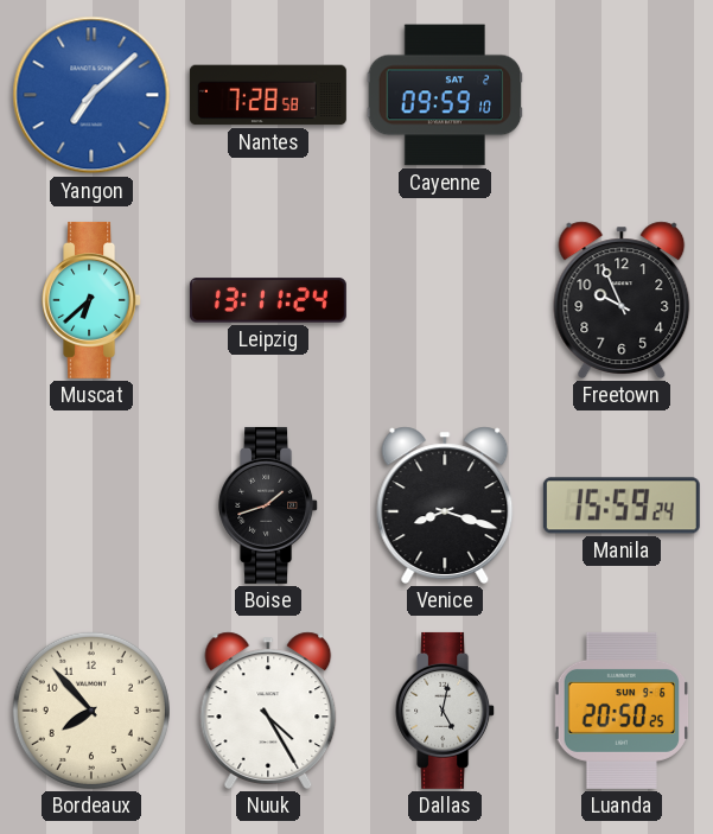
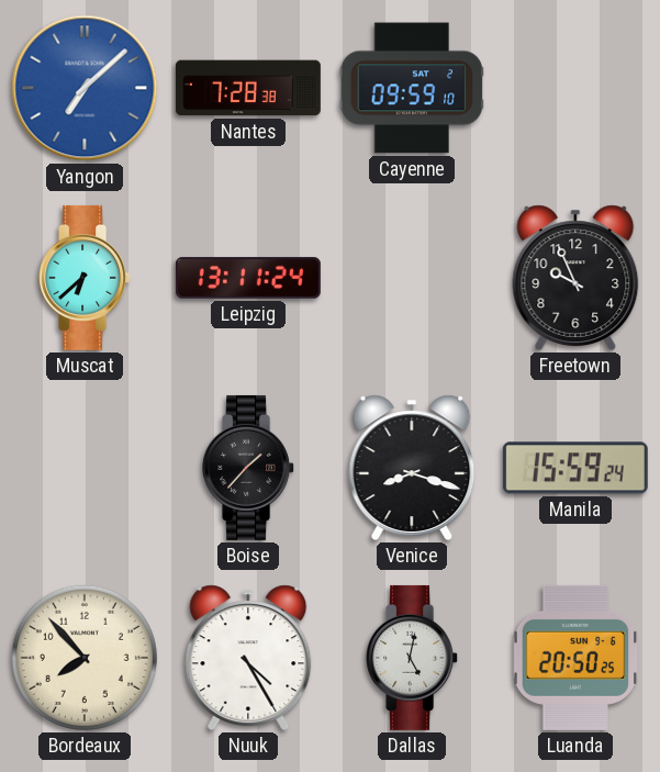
Nantes: 7:28:58 -> 7:28:38 (248, 88)
Boise: 1:42 -> 1:37 (249, 468)
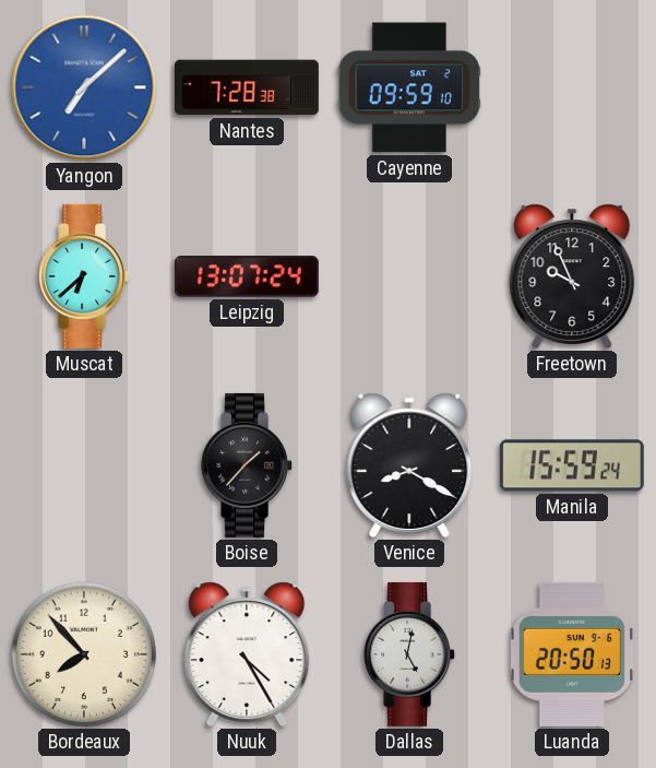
Leipzig: 13:11 -> 13:07 (247, 276)
Venice: 8:18 -> 8:20 (409, 465)
Luanda: 20:50:25 -> 20:50:13 (571, 654)
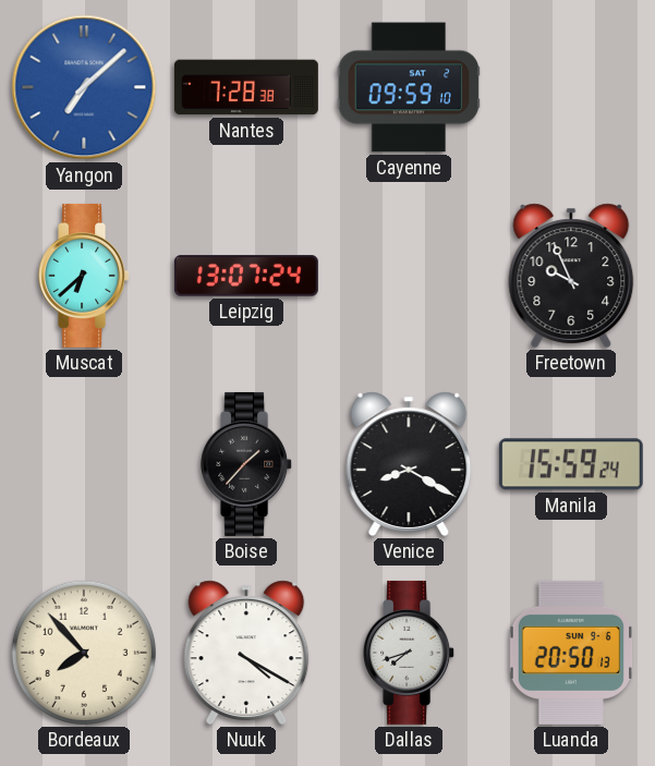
Nuuk: 4:25 -> 4:20 (246, 653)
Dallas: 5:02 -> 7:42 (410, 653)
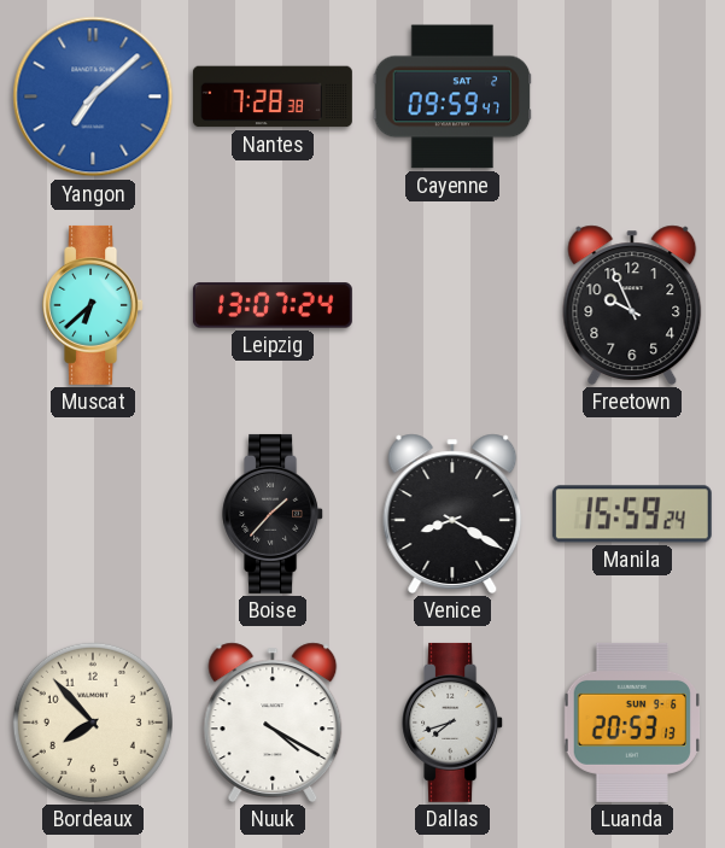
Cayenne: 09:59:10 -> 09:59:47 (452, 97)
Luanda: 20:50 -> 20:53 (631, 723)
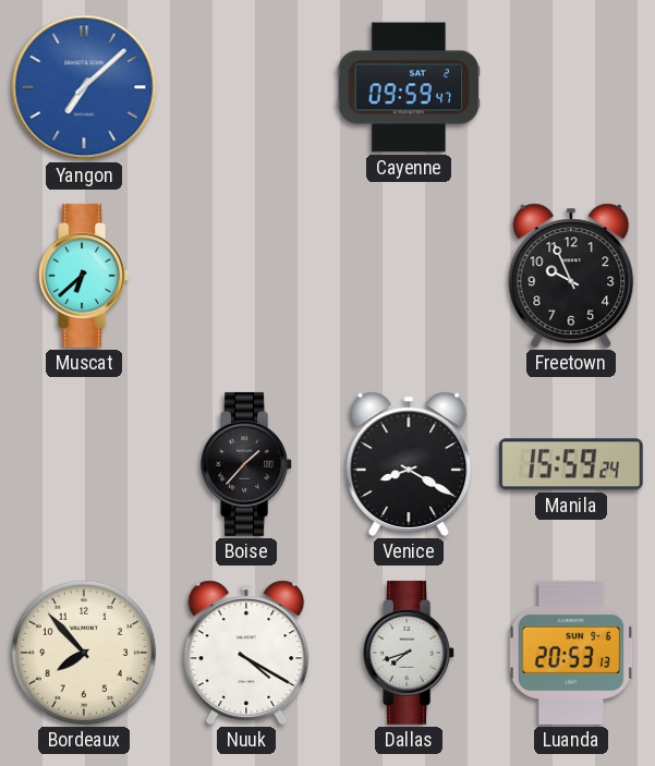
Nantes: 7:28 -> none (273, 97)
Leipzig: 13:07 -> none (273, 305)
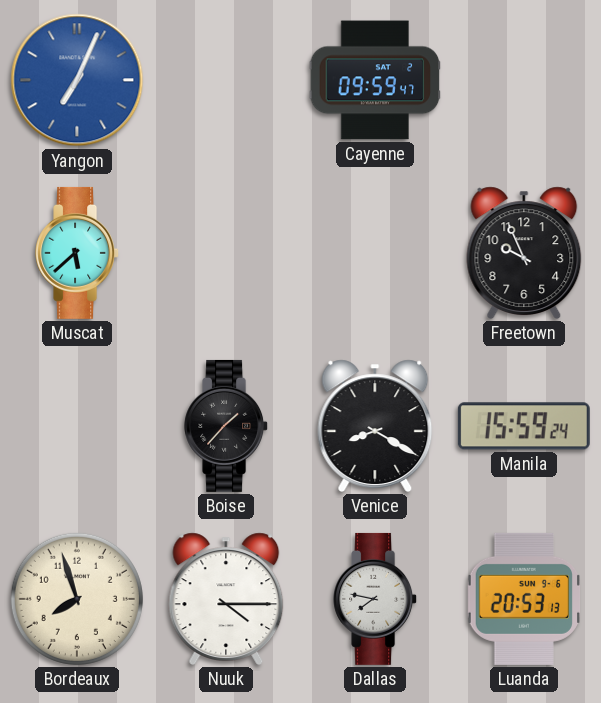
Yangon: 7:08 -> 7:04 (77, 80)
Muscat: 6:38 -> 5:38 (78, 253)
Bordeaux: 7:53 -> 7:57 (77, 599)
Nuuk: 4:20 -> 4:15 (226, 599)
Dallas: 7:42 -> 7:47 (376, 599)
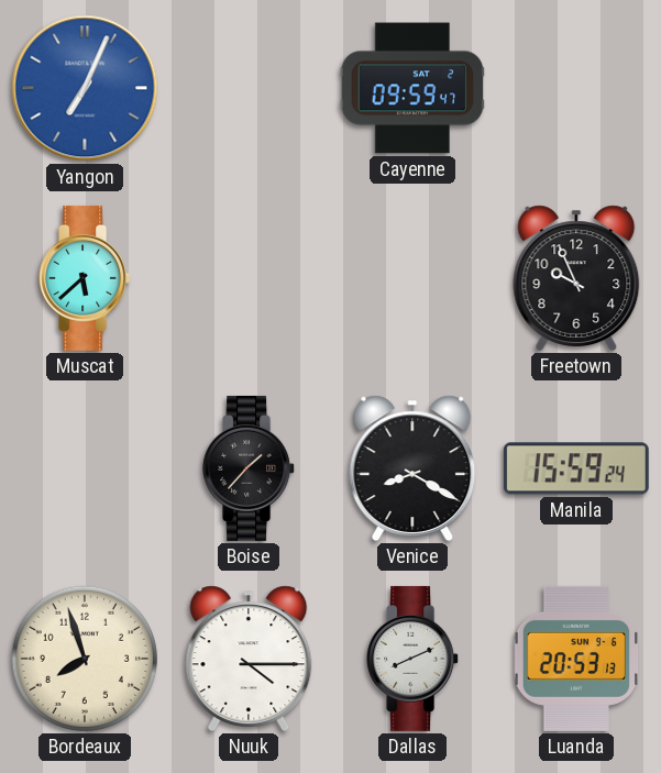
Dallas: 7:47 -> 8:11 (414, 659)
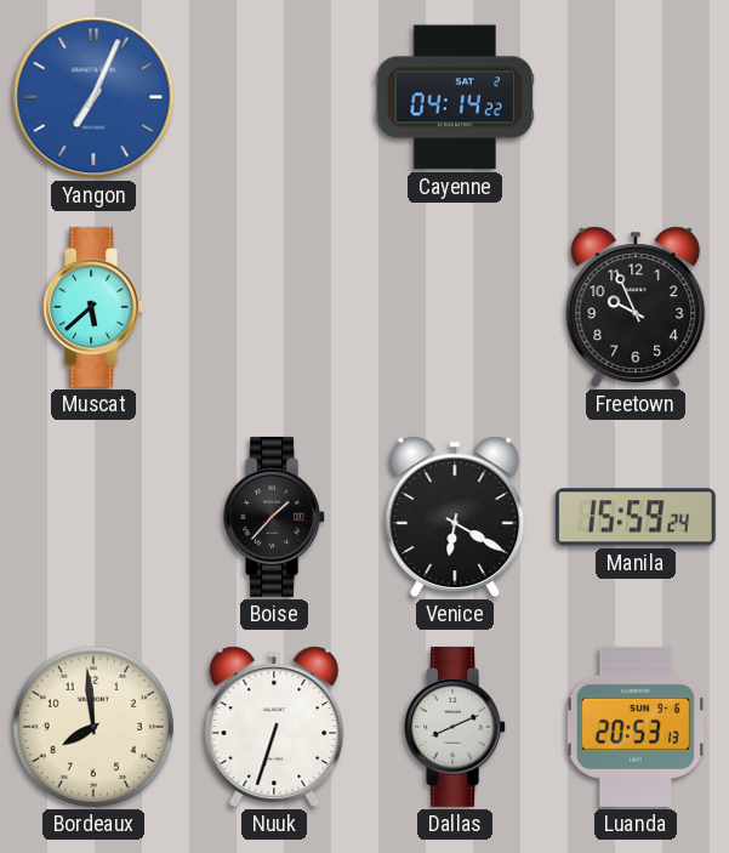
Cayenne: 09:59 -> 04:14 (455, 97)
Venice: 8:20 -> 6:20 (455, 517)
Bordeaux: 7:57 -> 7:59 (93, 727)
Nuuk: 4:15 -> 6:33 (274, 727)
